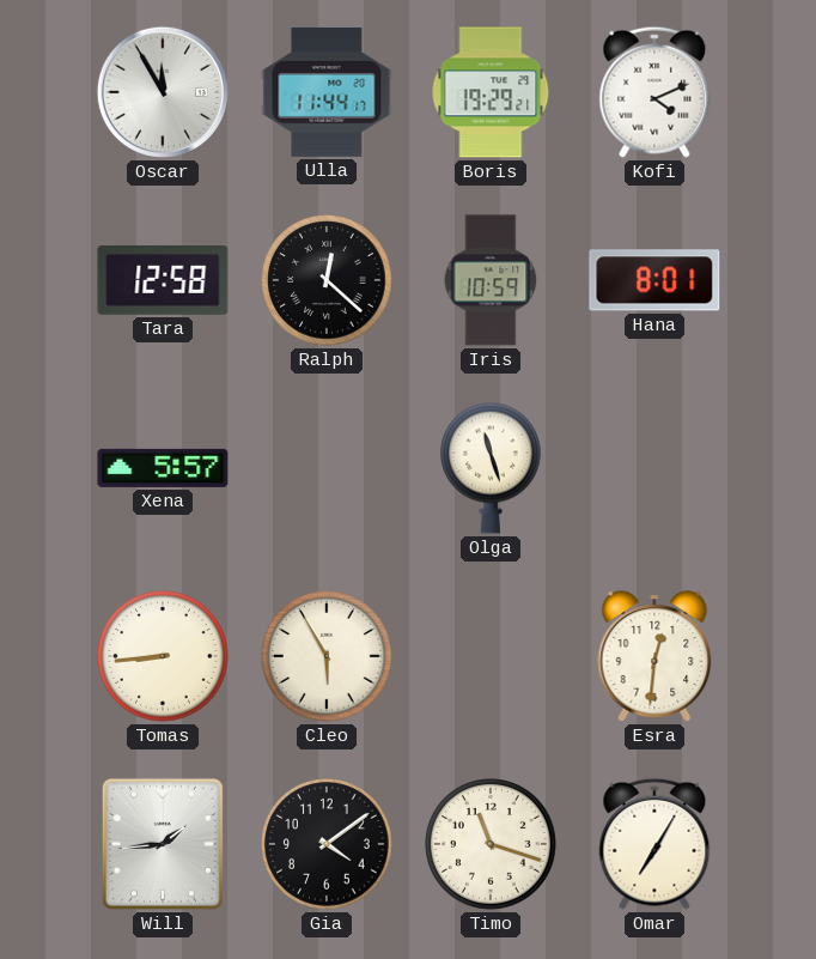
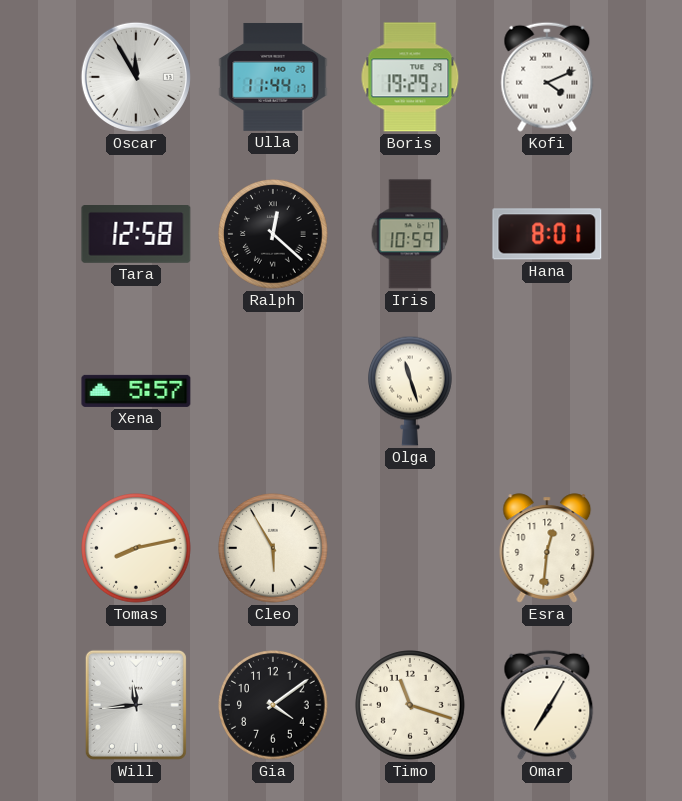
Tomas: 8:44 -> 8:13 (136, 548)
Will: 1:44 -> 11:44 (136, 705)
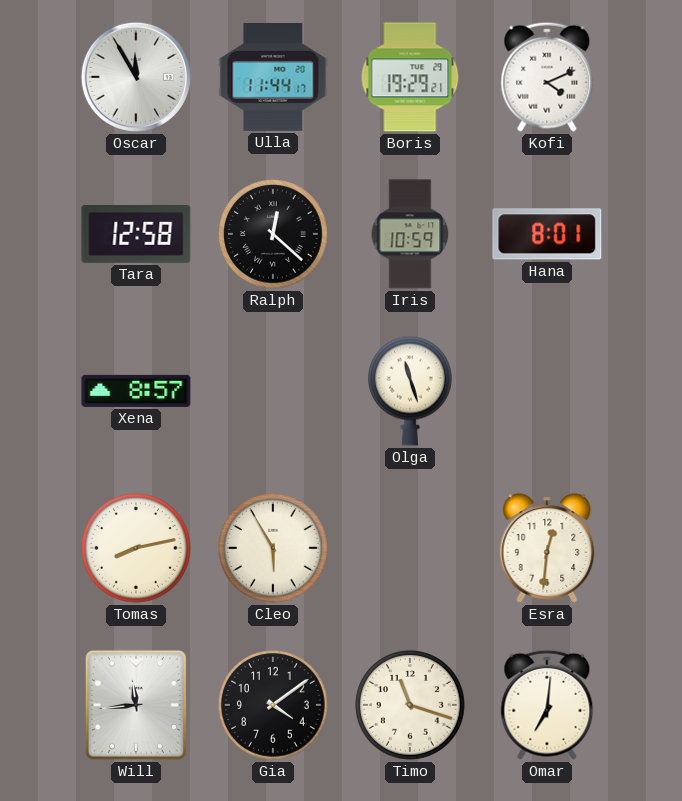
Xena: 5:57 -> 8:57 (136, 391)
Omar: 7:05 -> 7:01 (547, 705)
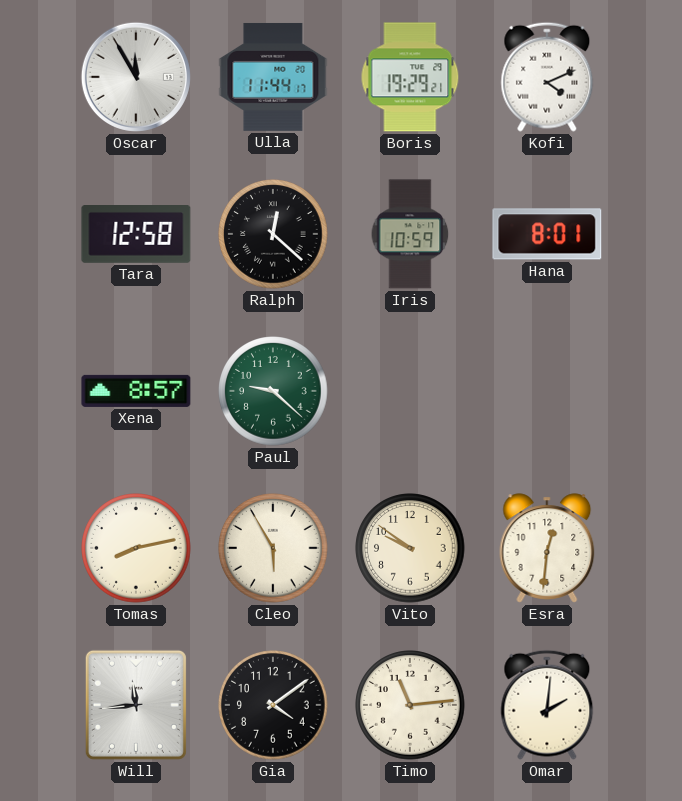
Paul: none -> 9:22 (273, 391)
Olga: 11:27 -> none (411, 391)
Vito: none -> 9:51 (410, 548)
Timo: 11:18 -> 11:14 (410, 705)
Omar: 7:01 -> 2:01 (547, 705)
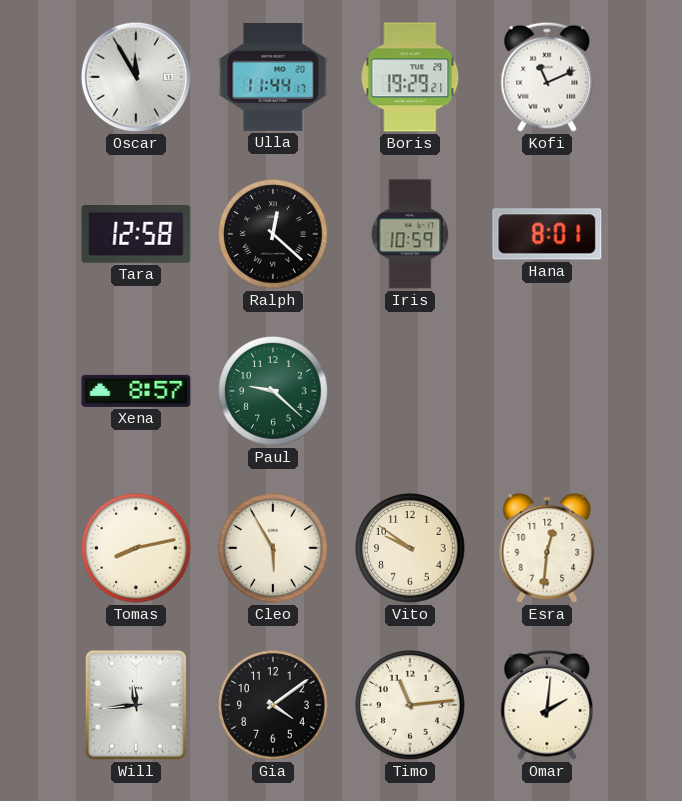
Kofi: 4:11 -> 11:11 (547, 77)
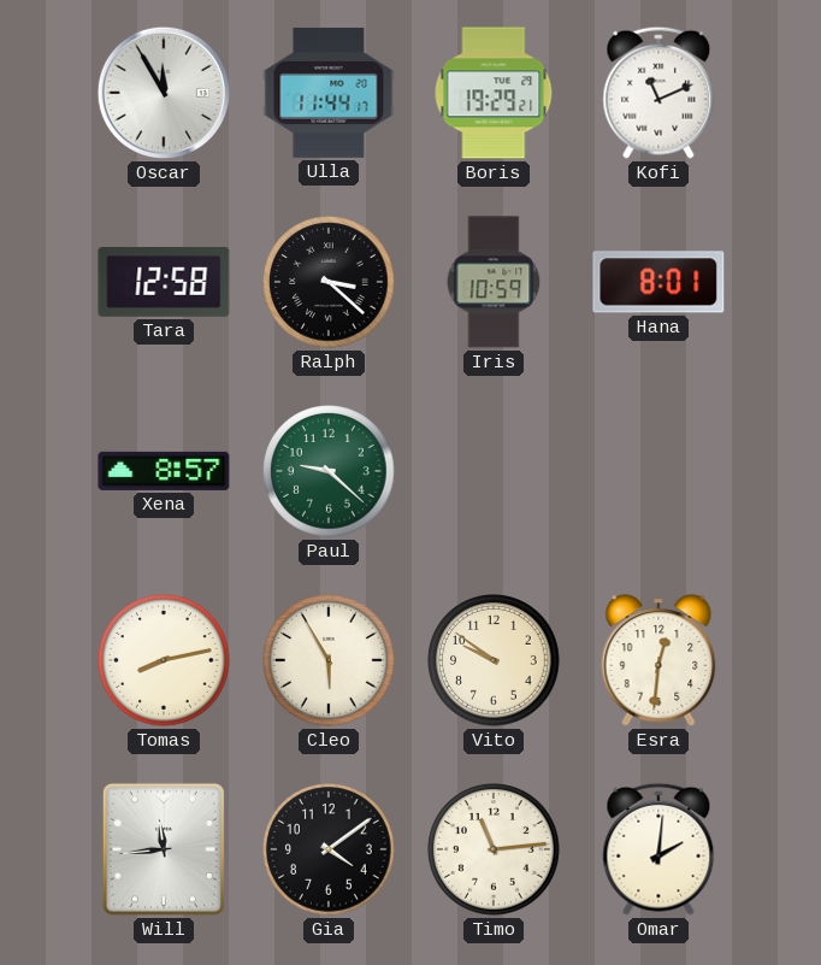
Ralph: 12:22 -> 3:22 (329, 282)
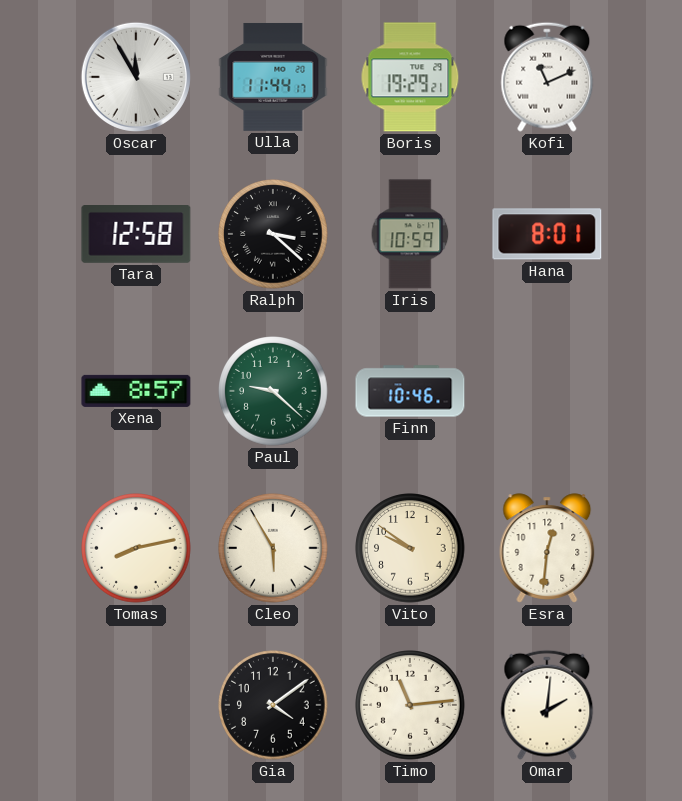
Finn: none -> 10:46 (410, 391)
Will: 11:44 -> none (164, 849)
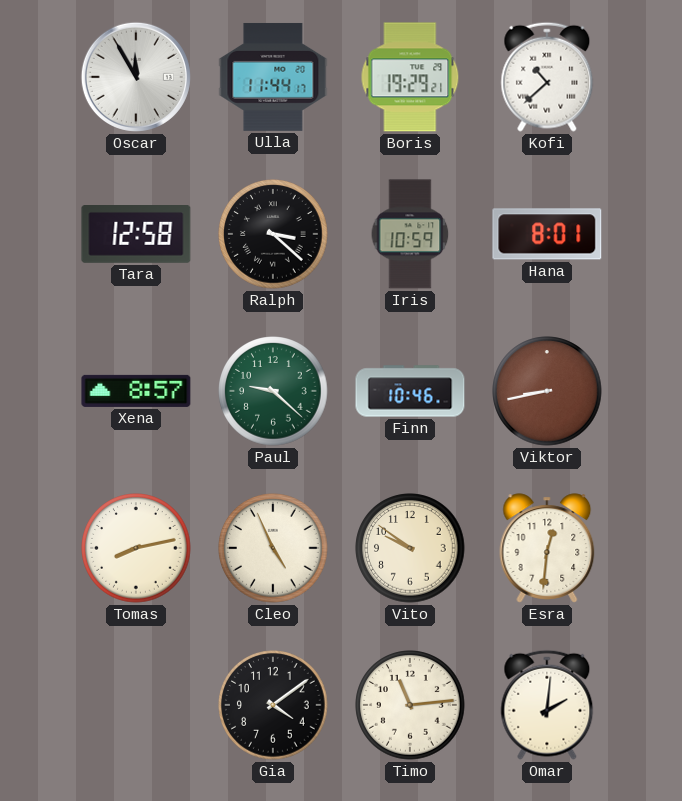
Kofi: 11:11 -> 10:38 (547, 77)
Viktor: none -> 8:43 (547, 391)
Cleo: 5:55 -> 4:56 (273, 548)
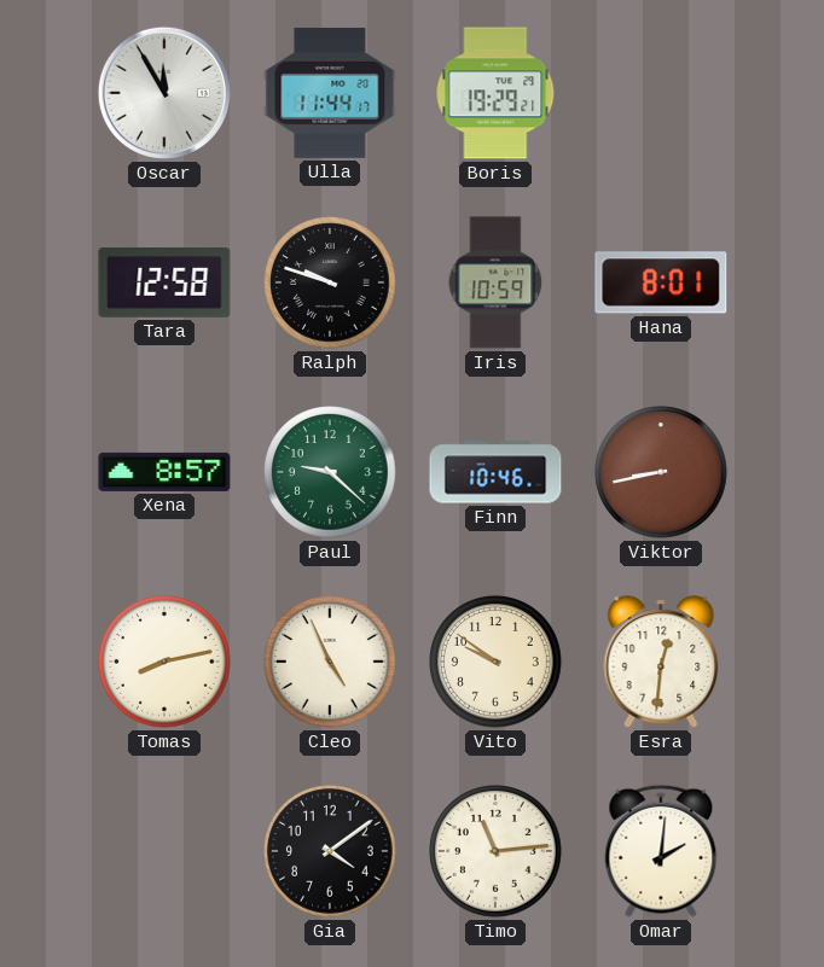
Kofi: 10:38 -> none (547, 77)
Ralph: 3:22 -> 9:48 (330, 282)
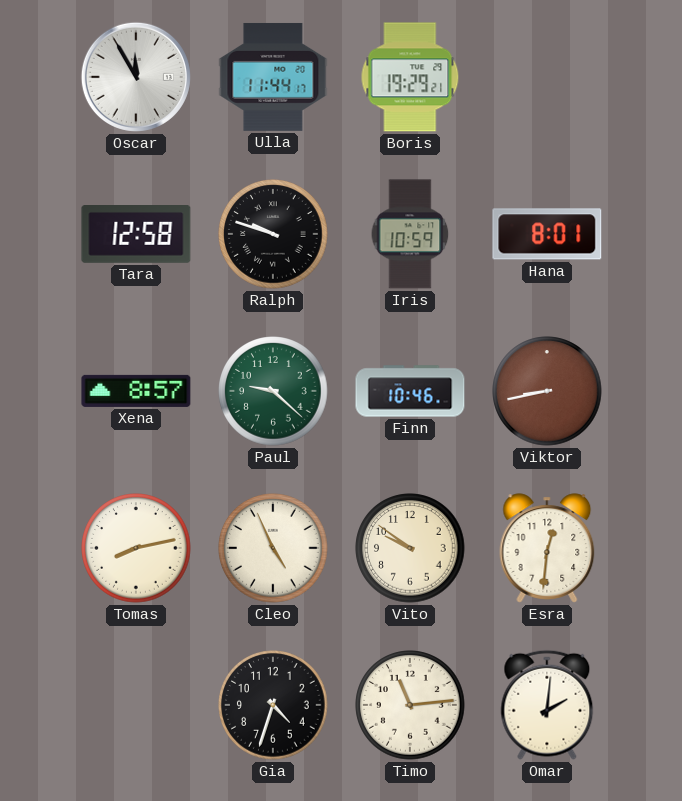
Gia: 4:09 -> 4:33 (273, 705)
